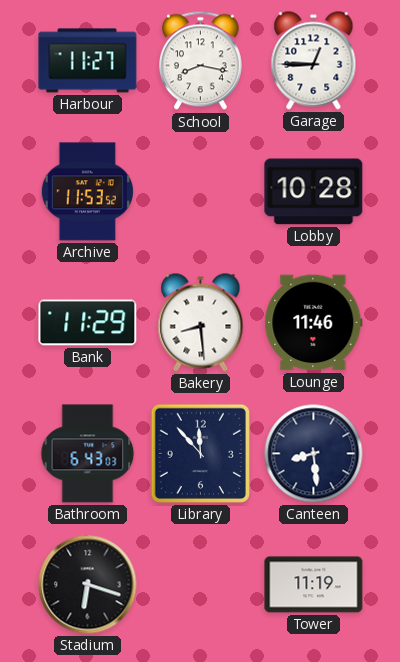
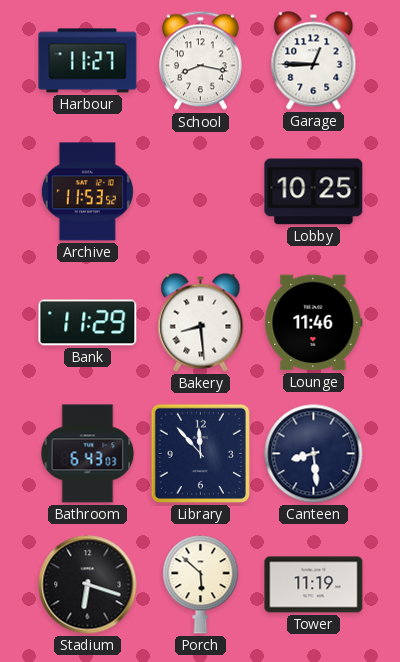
Lobby: 10:28 -> 10:25 (314, 192)
Porch: none -> 5:52 (201, 585)
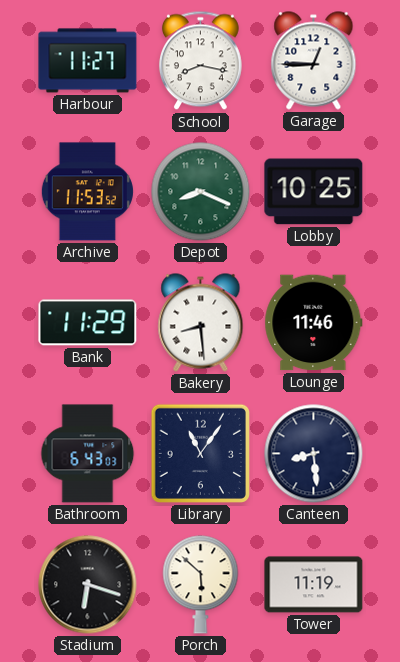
Depot: none -> 8:19 (201, 192)
Library: 11:53 -> 11:06 (200, 453)
